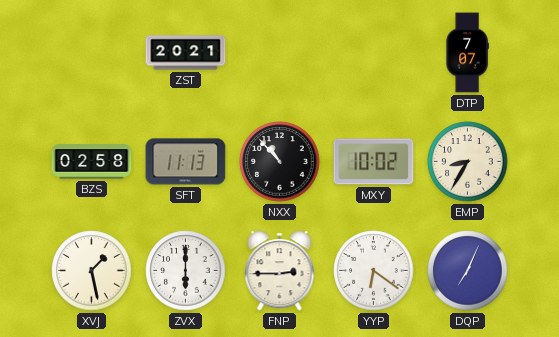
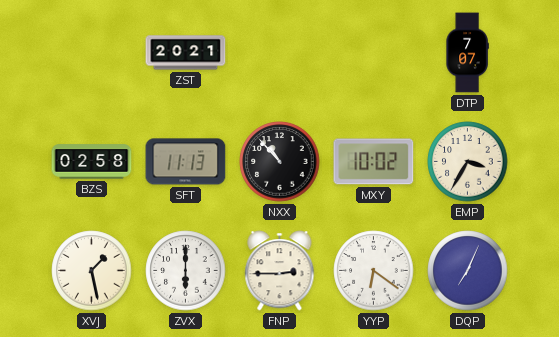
EMP: 8:35 -> 3:35 (468, 162)
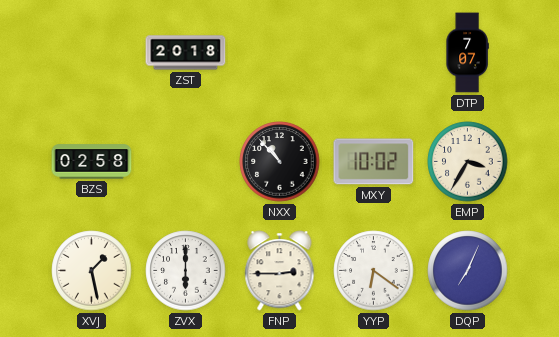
ZST: 20:21 -> 20:18 (186, 53)
SFT: 11:13 -> none (186, 162)
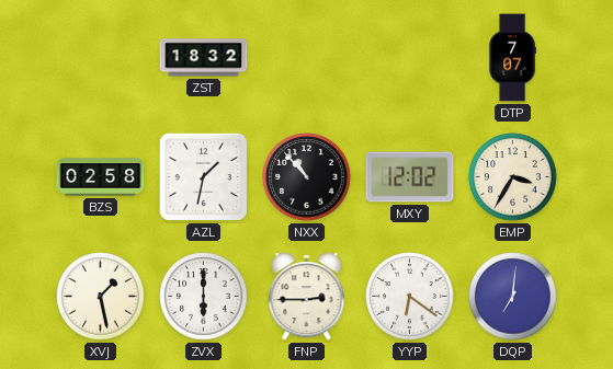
ZST: 20:18 -> 18:32 (204, 58)
AZL: none -> 1:32 (203, 176)
MXY: 10:02 -> 12:02 (410, 177)
DQP: 7:04 -> 7:01 (513, 297)
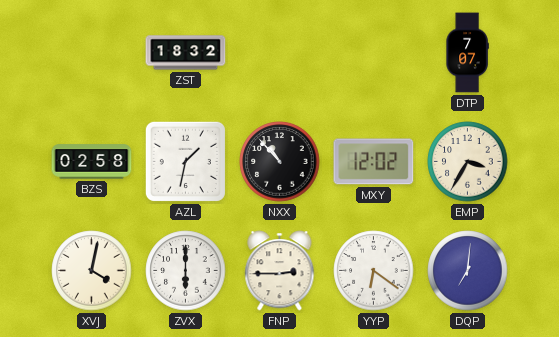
XVJ: 1:28 -> 4:02 (92, 271)
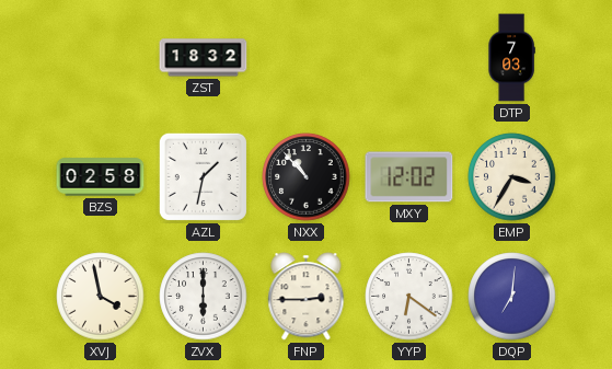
DTP: 7:07 -> 7:03 (511, 58)
XVJ: 4:02 -> 3:58 (101, 297)
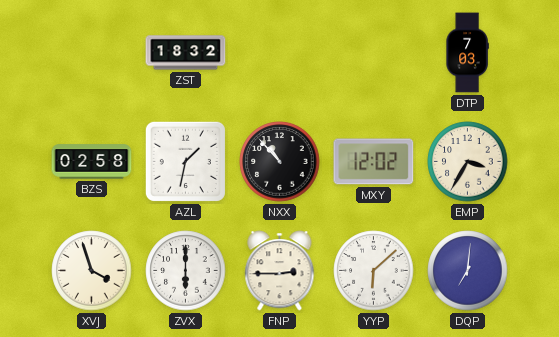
XVJ: 3:58 -> 3:57 (92, 271)
YYP: 6:21 -> 6:08 (374, 271)
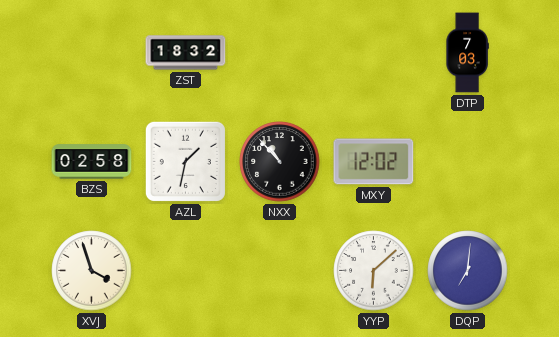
EMP: 3:35 -> none (468, 162)
ZVX: 6:00 -> none (186, 271)
FNP: 2:45 -> none (280, 271)
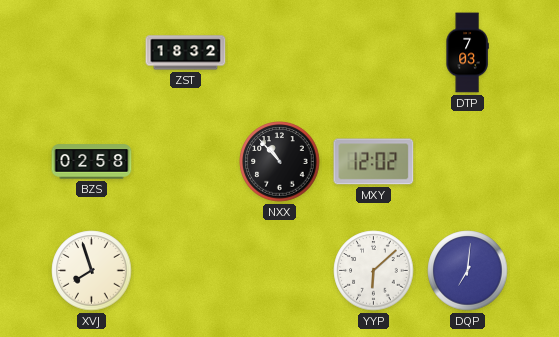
AZL: 1:32 -> none (185, 161)
XVJ: 3:57 -> 7:57 (92, 271)
